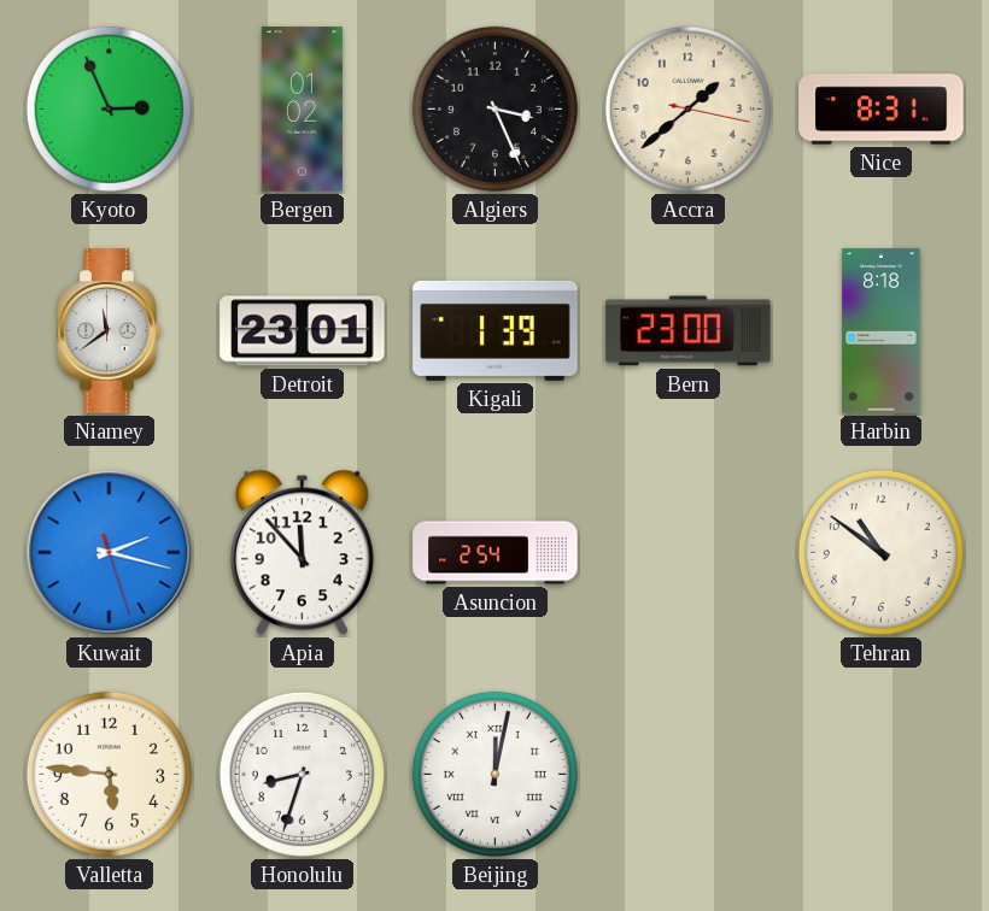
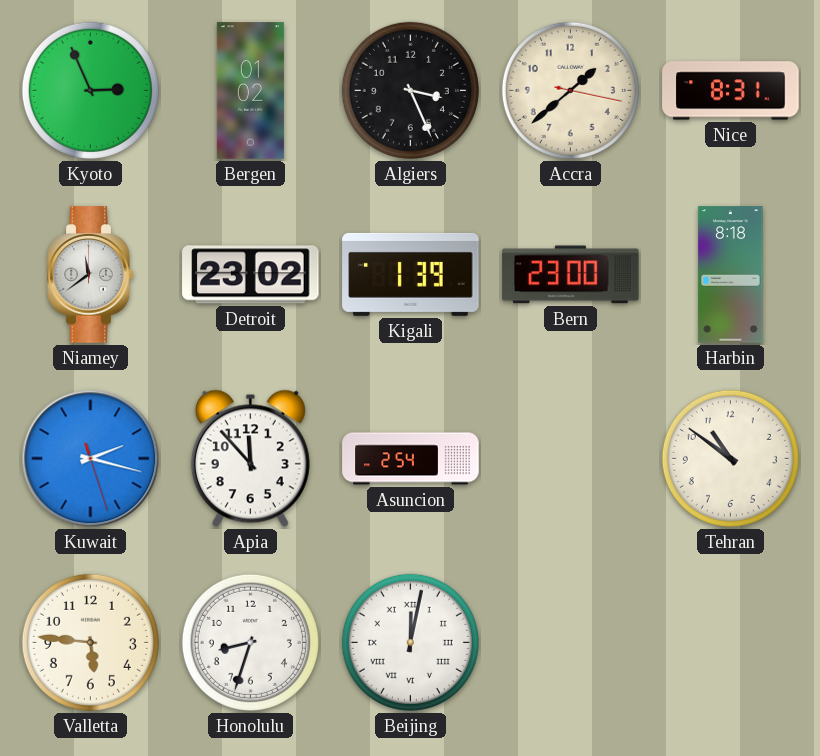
Detroit: 23:01 -> 23:02 (251, 275)
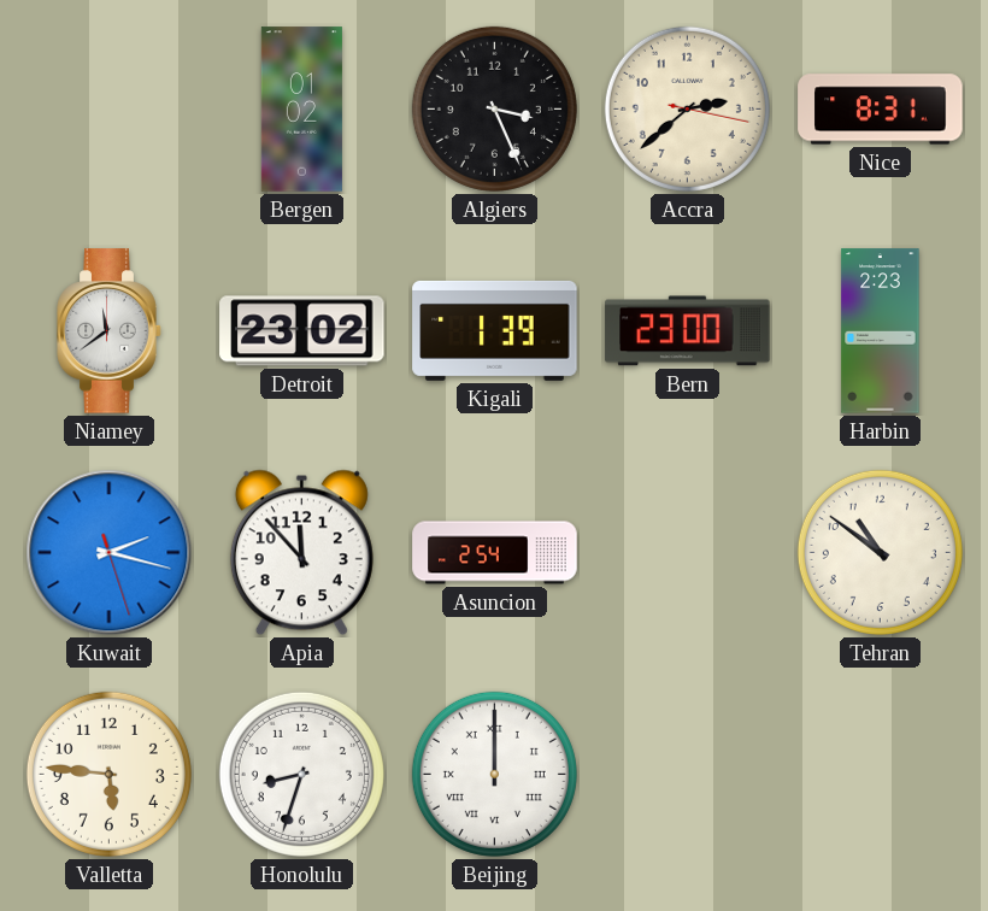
Kyoto: 2:56 -> none (90, 90)
Accra: 1:38 -> 2:38 (687, 108)
Harbin: 8:18 -> 2:23 (881, 331)
Beijing: 12:02 -> 12:00 (494, 774)
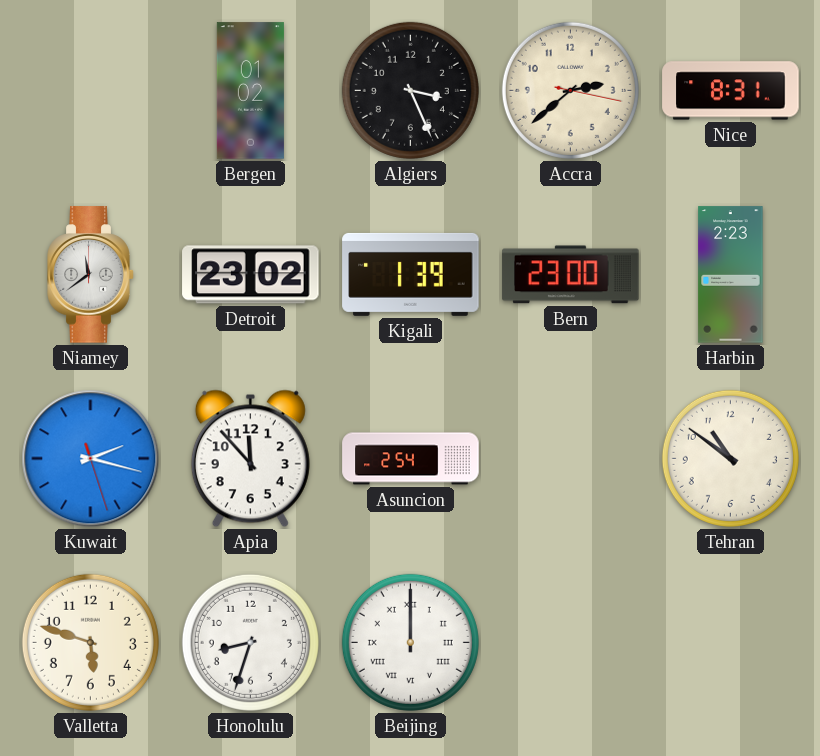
Valletta: 5:46 -> 5:48 (90, 642)
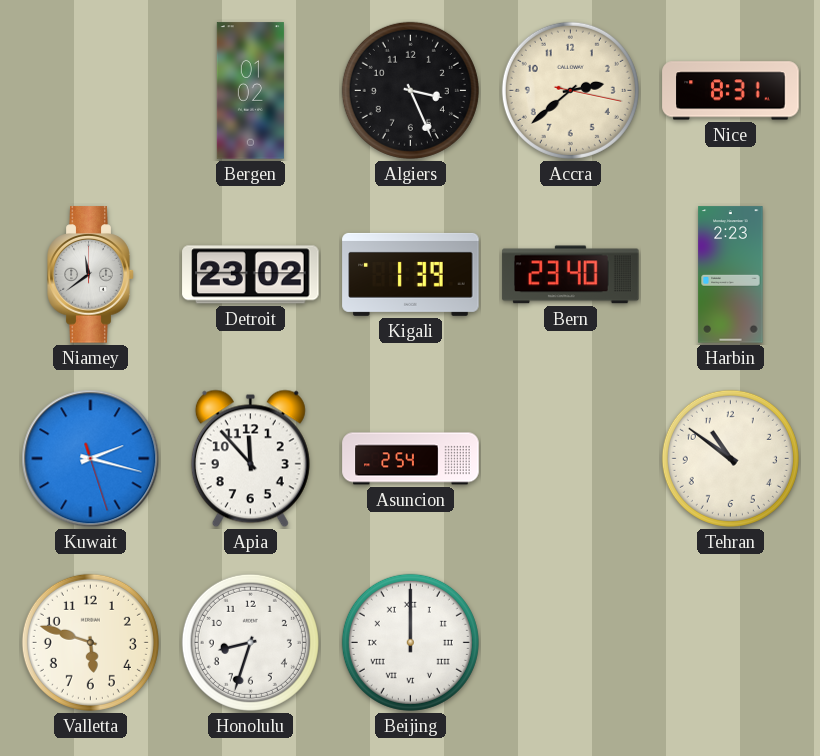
Bern: 23:00 -> 23:40 (571, 275)
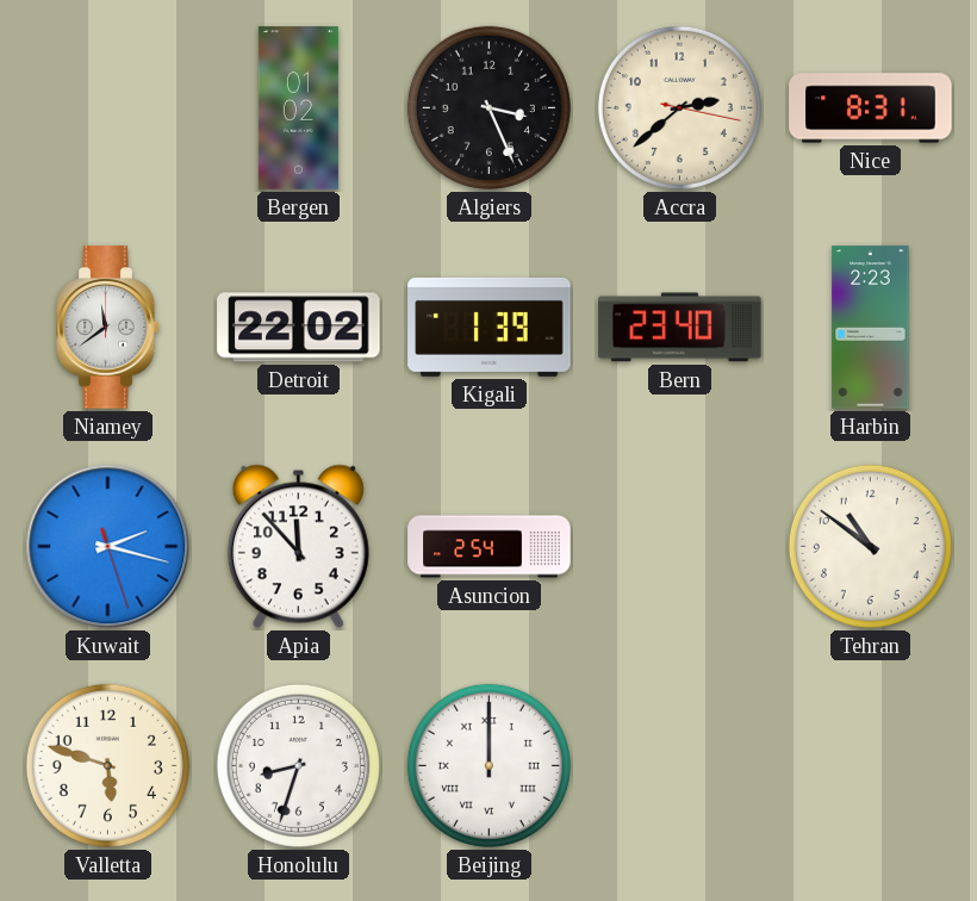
Detroit: 23:02 -> 22:02 (299, 328)
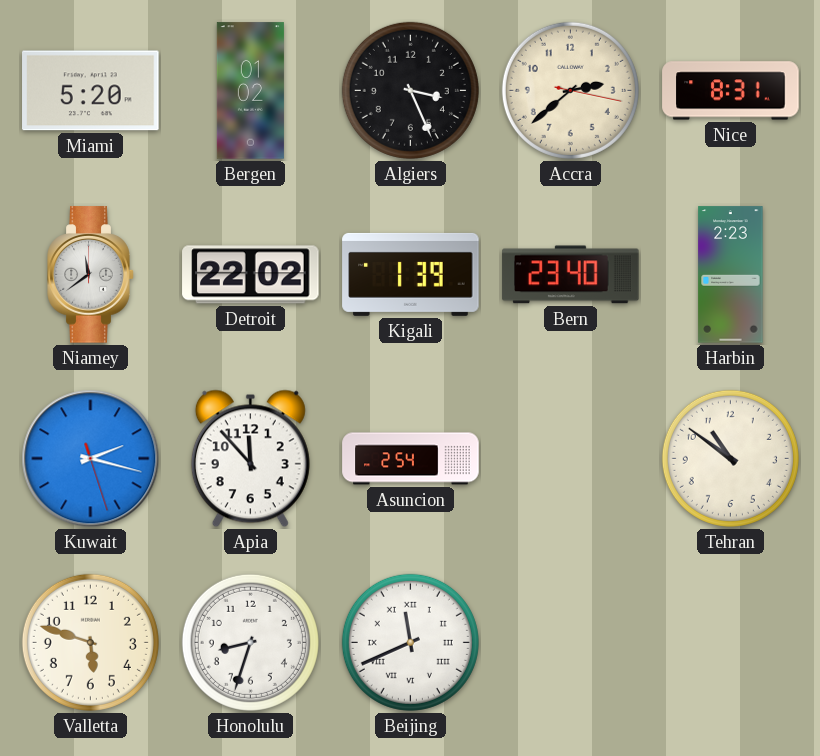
Miami: none -> 5:20 (91, 91)
Beijing: 12:00 -> 11:41 (410, 642)
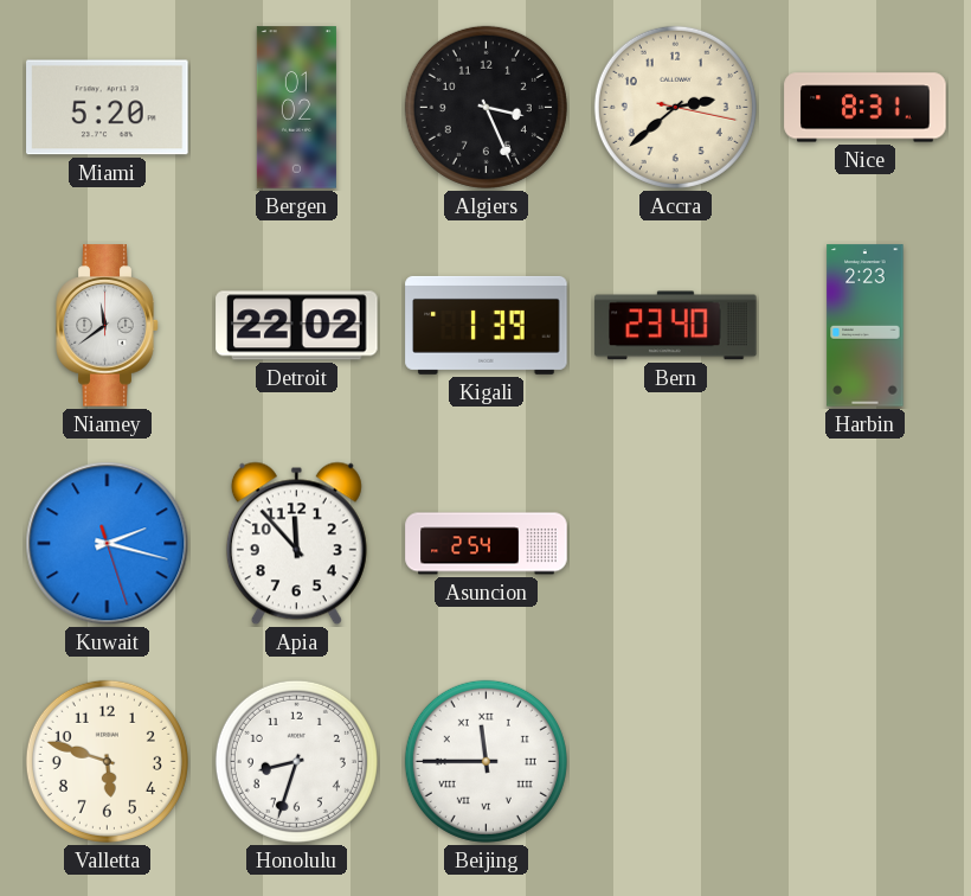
Tehran: 10:51 -> none (730, 458)
Beijing: 11:41 -> 11:45 (485, 761)
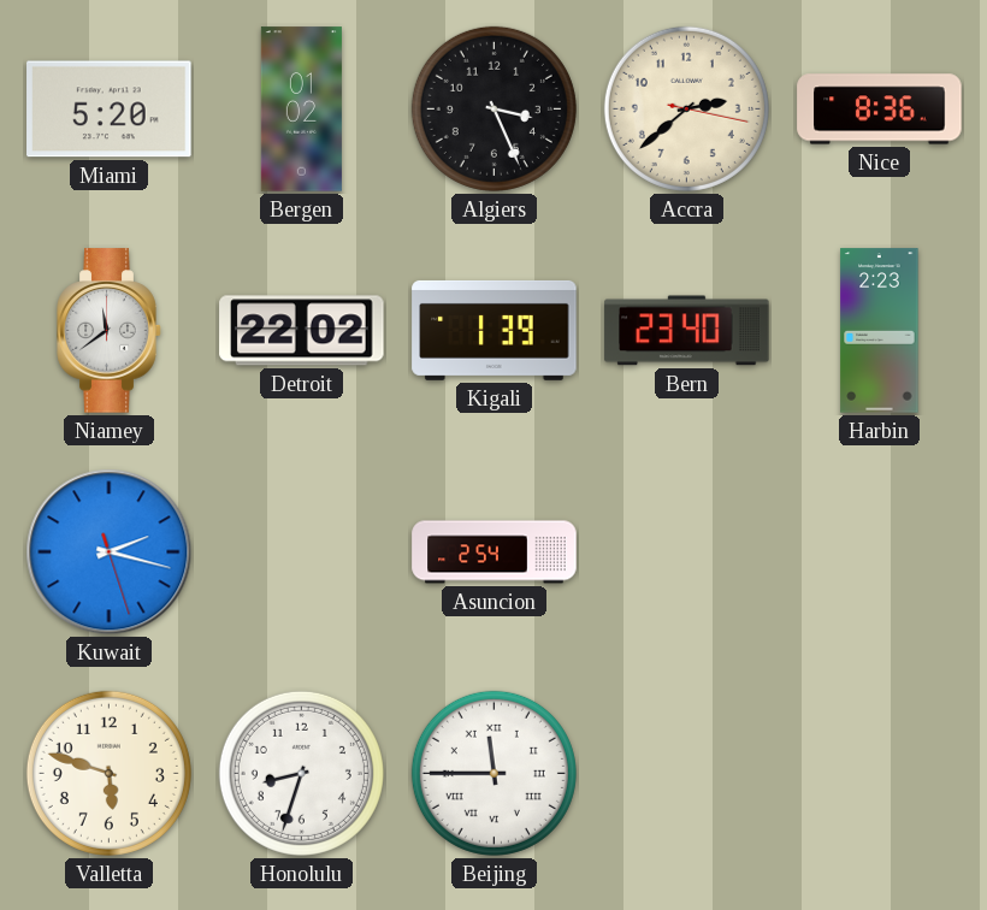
Nice: 8:31 -> 8:36 (880, 110)
Apia: 11:53 -> none (296, 544)
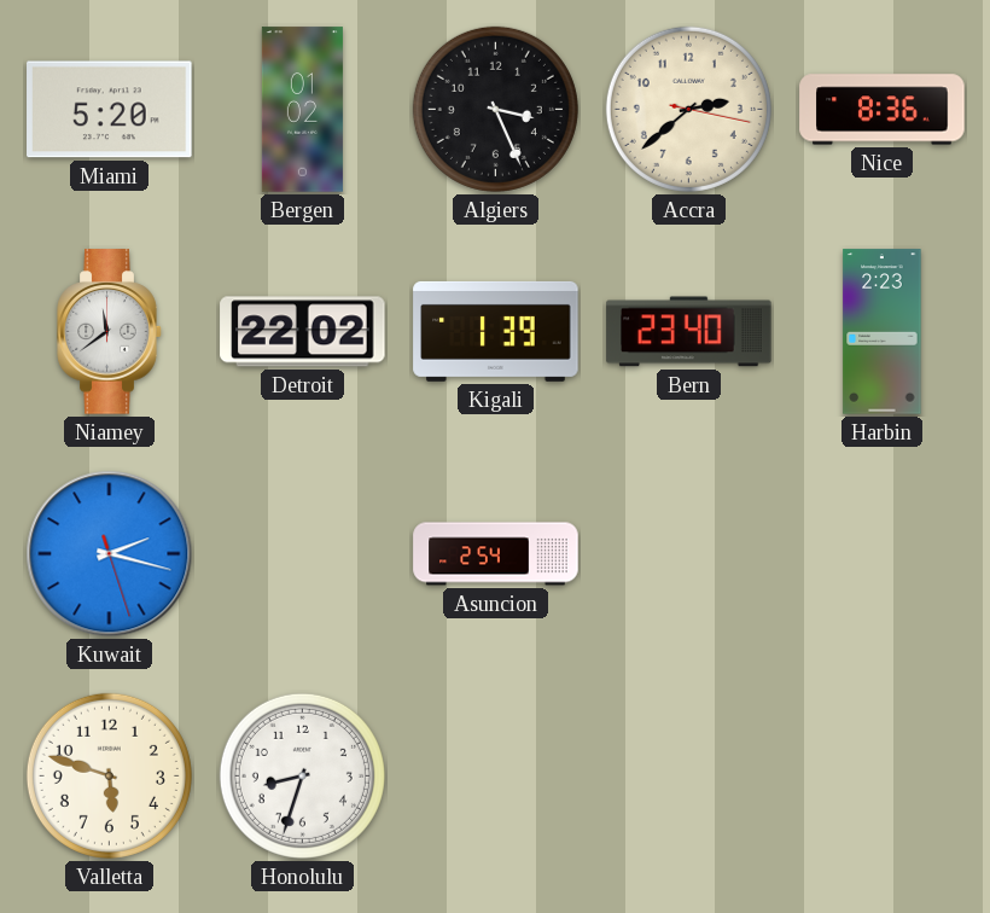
Beijing: 11:45 -> none (493, 773)
